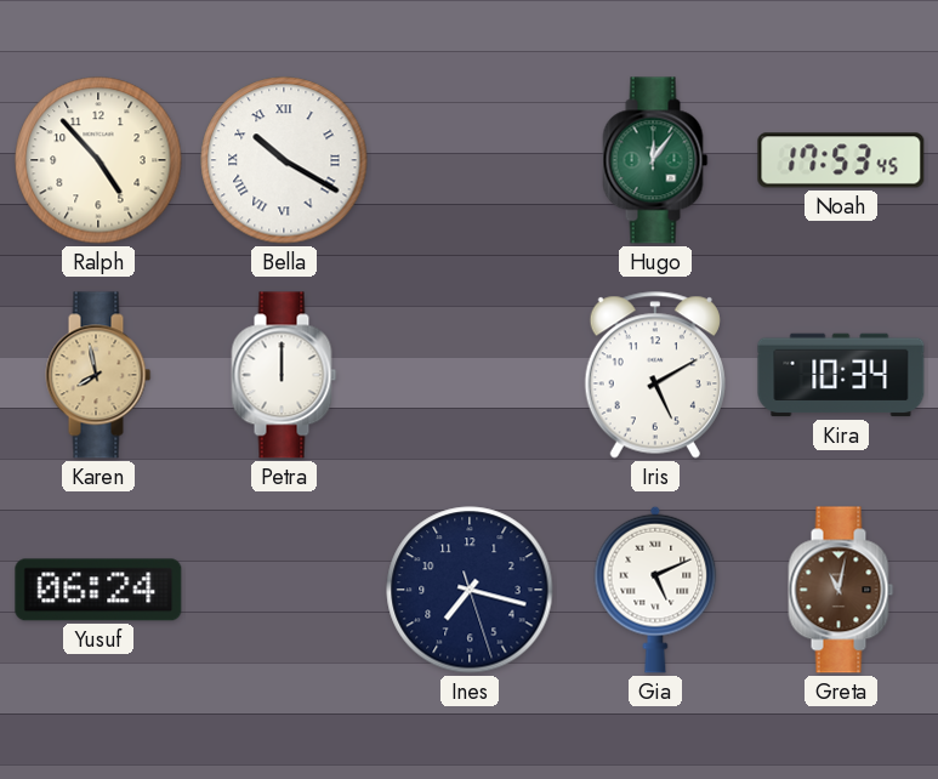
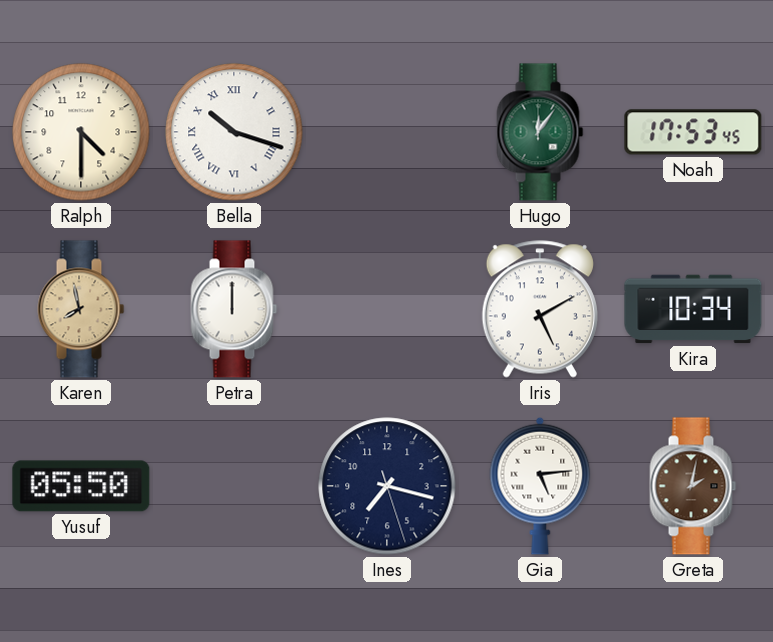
Ralph: 4:53 -> 4:30 (81, 132)
Bella: 10:20 -> 10:18 (234, 132)
Yusuf: 06:24 -> 05:50 (81, 486)
Gia: 5:11 -> 5:14 (540, 486)
Greta: 11:02 -> 2:02 (693, 486)
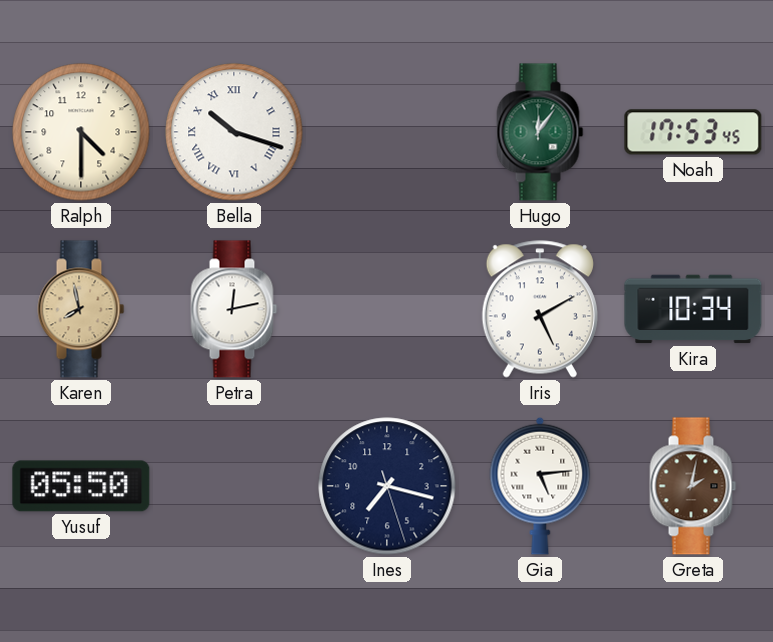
Petra: 12:00 -> 12:13 (234, 309)
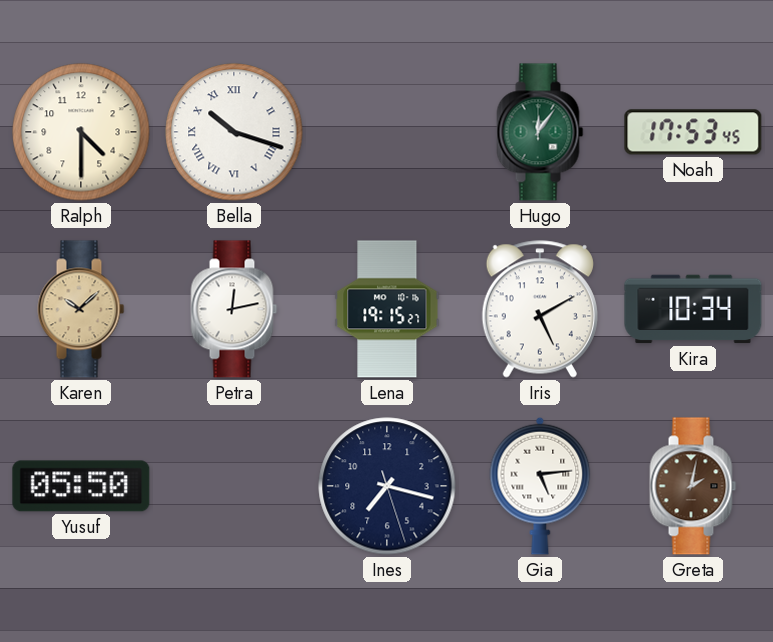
Karen: 7:58 -> 10:08 (81, 309)
Lena: none -> 19:15 (387, 309)
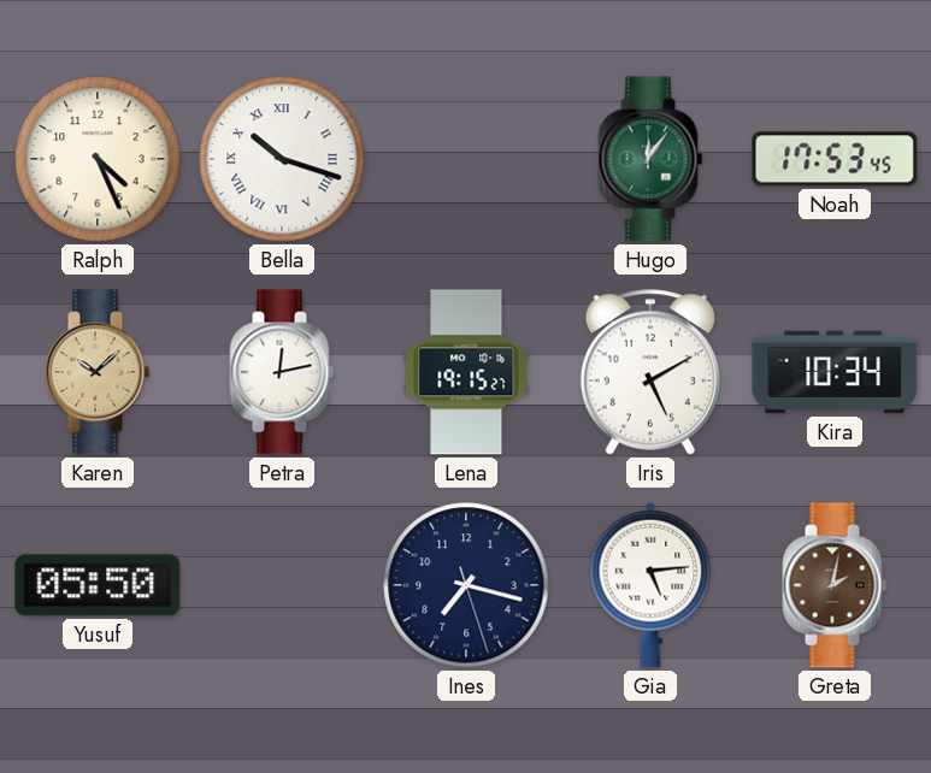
Ralph: 4:30 -> 4:26 (98, 159)
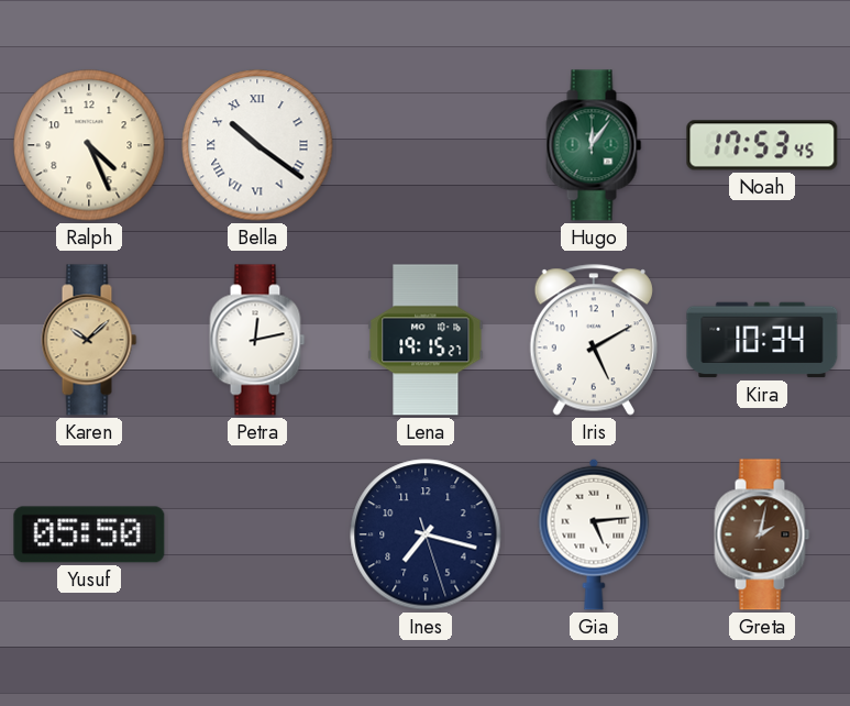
Bella: 10:18 -> 10:21 (257, 145)
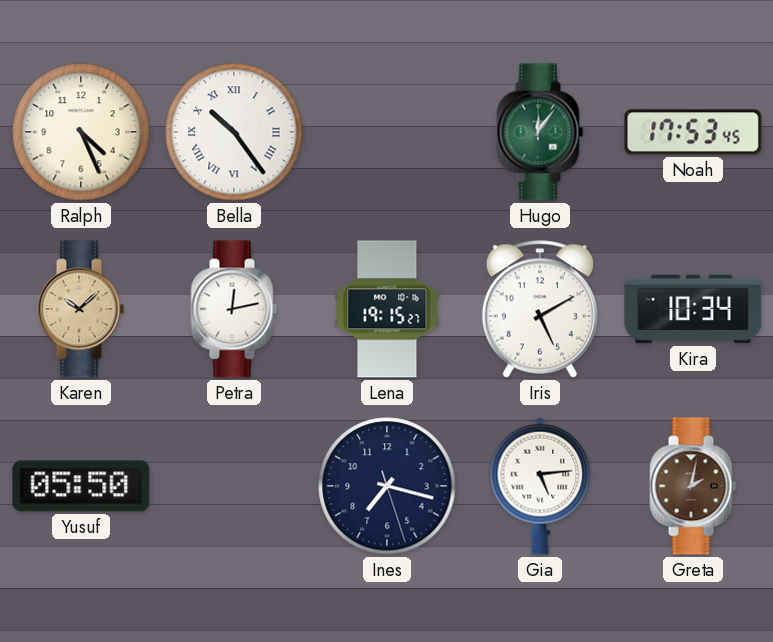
Bella: 10:21 -> 10:24 (234, 132)
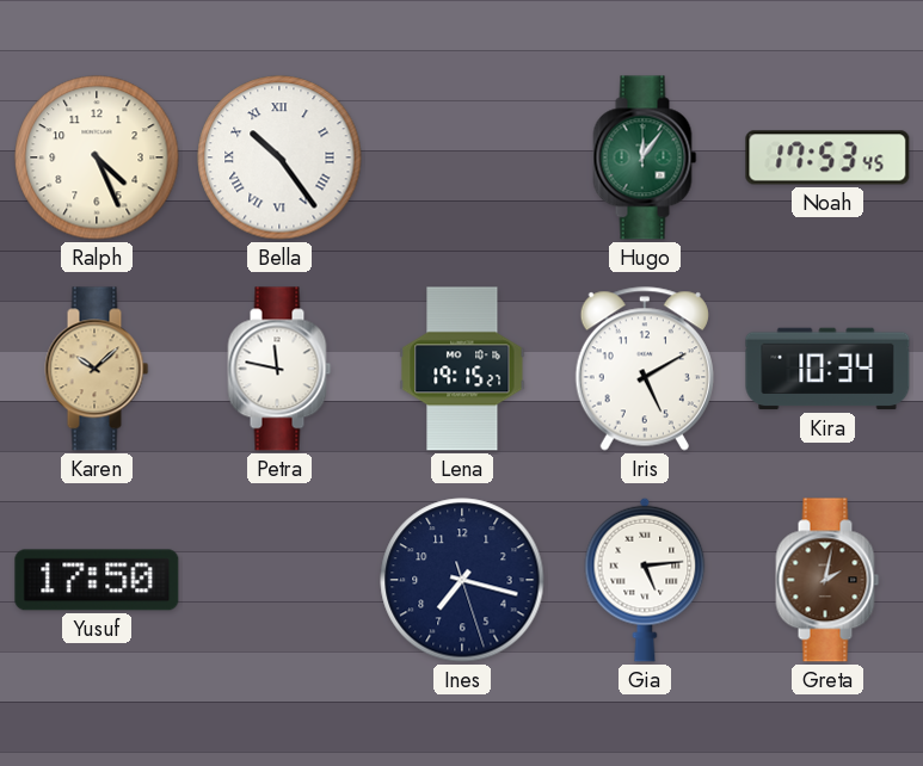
Petra: 12:13 -> 11:47 (279, 369)
Yusuf: 05:50 -> 17:50 (97, 580)
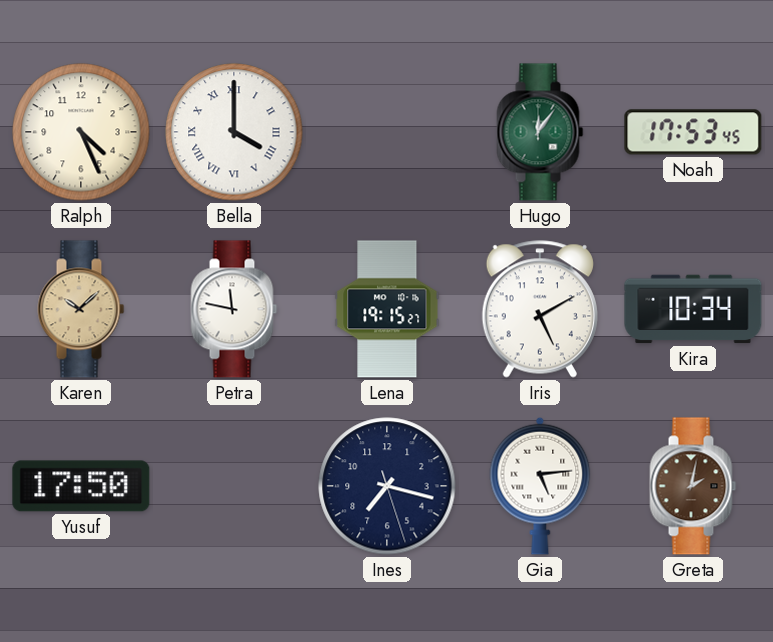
Bella: 10:24 -> 4:00 (234, 132)
